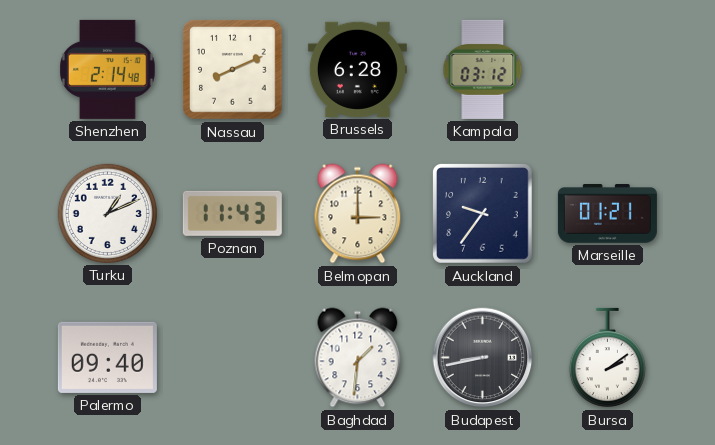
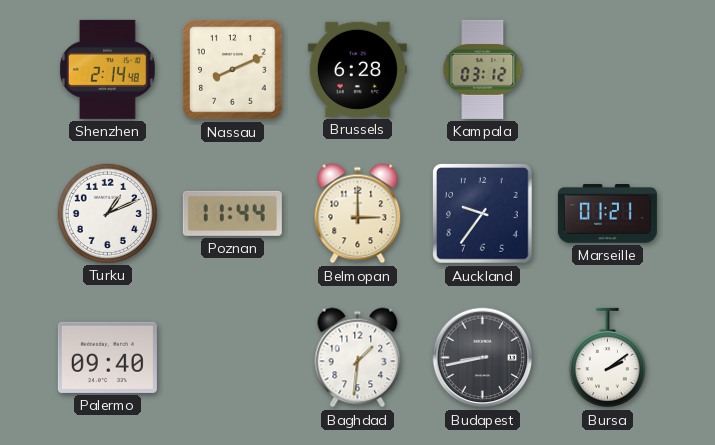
Poznan: 11:43 -> 11:44 (232, 213)
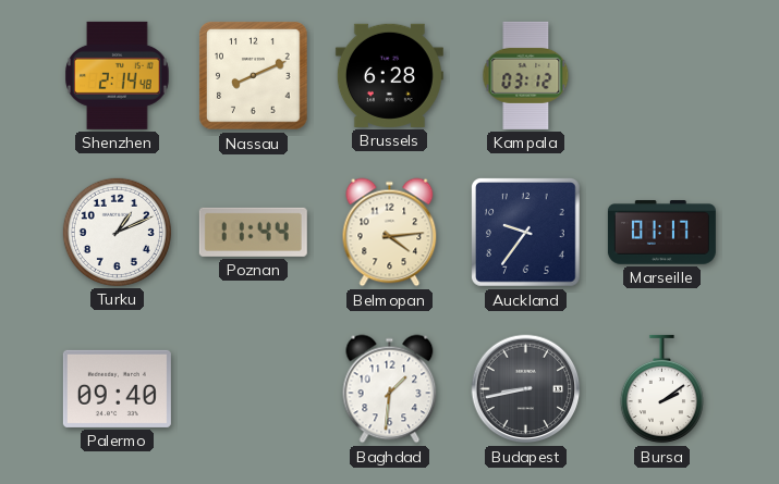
Belmopan: 3:00 -> 4:14 (390, 233)
Marseille: 01:21 -> 01:17 (661, 233)
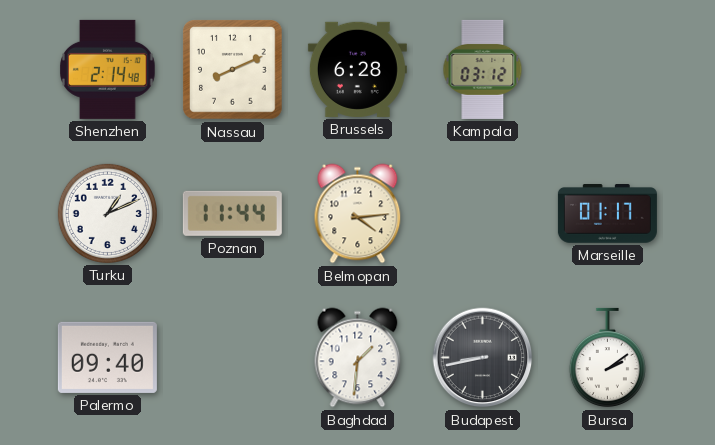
Auckland: 9:36 -> none (526, 233)
